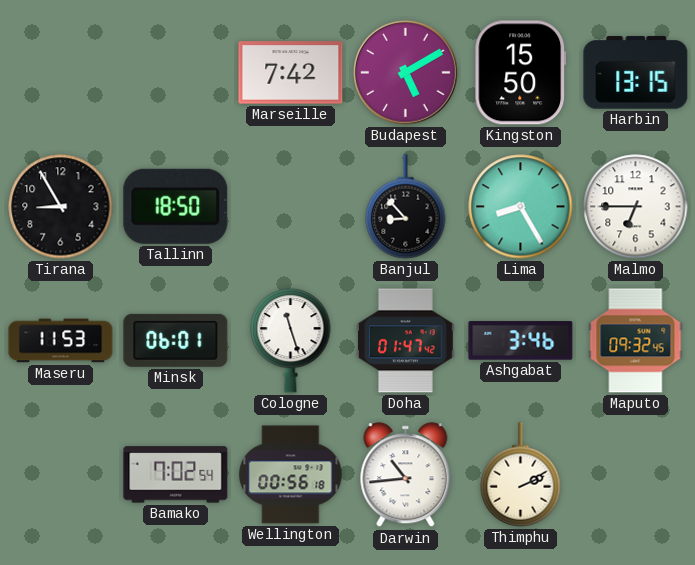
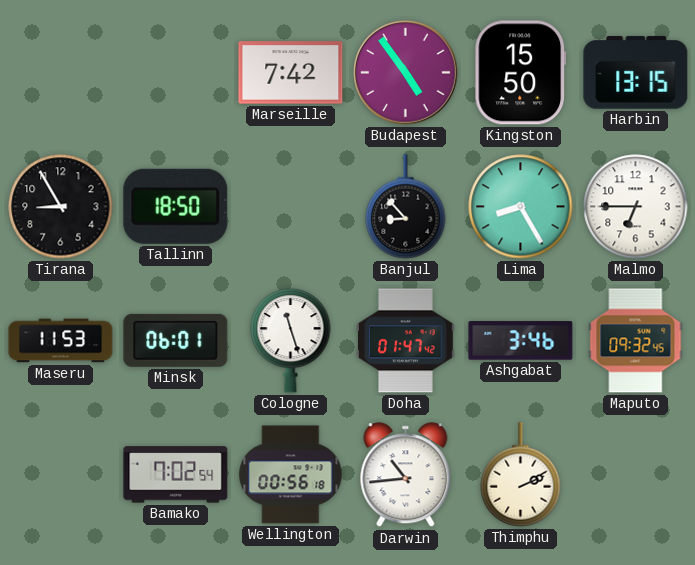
Budapest: 5:10 -> 4:54 (406, 73)
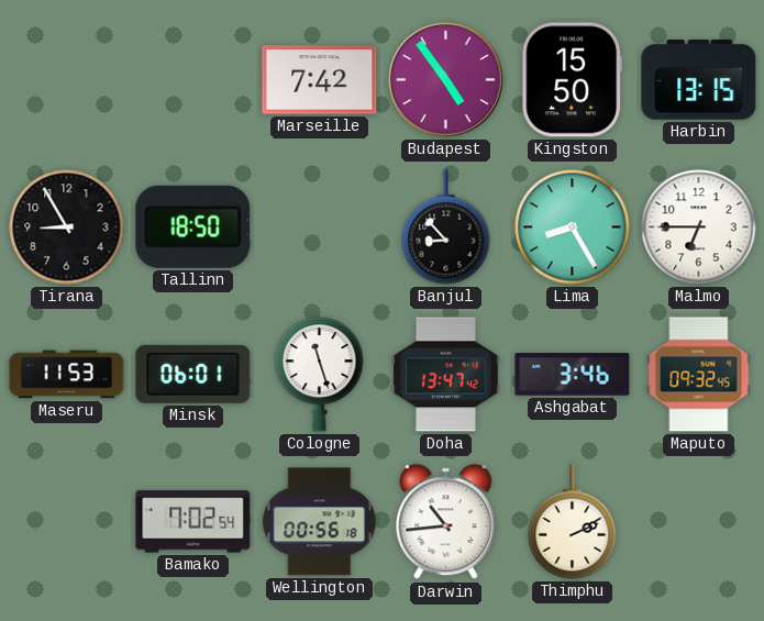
Doha: 01:47 -> 13:47 (446, 375)
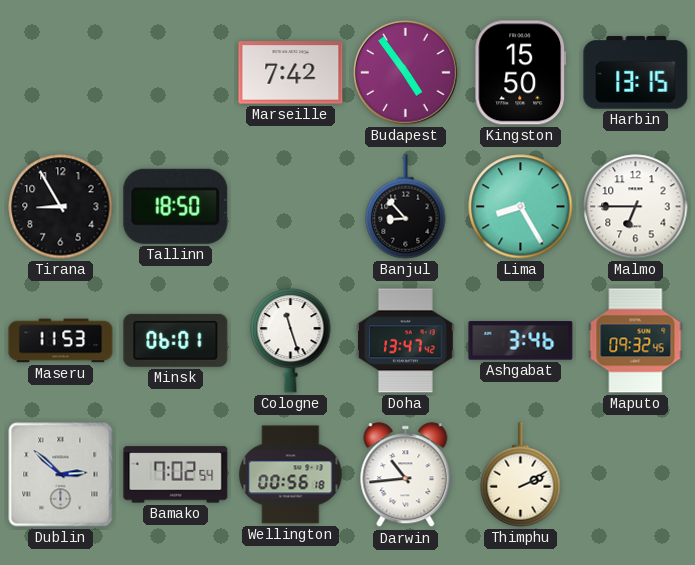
Dublin: none -> 2:52 (61, 475)
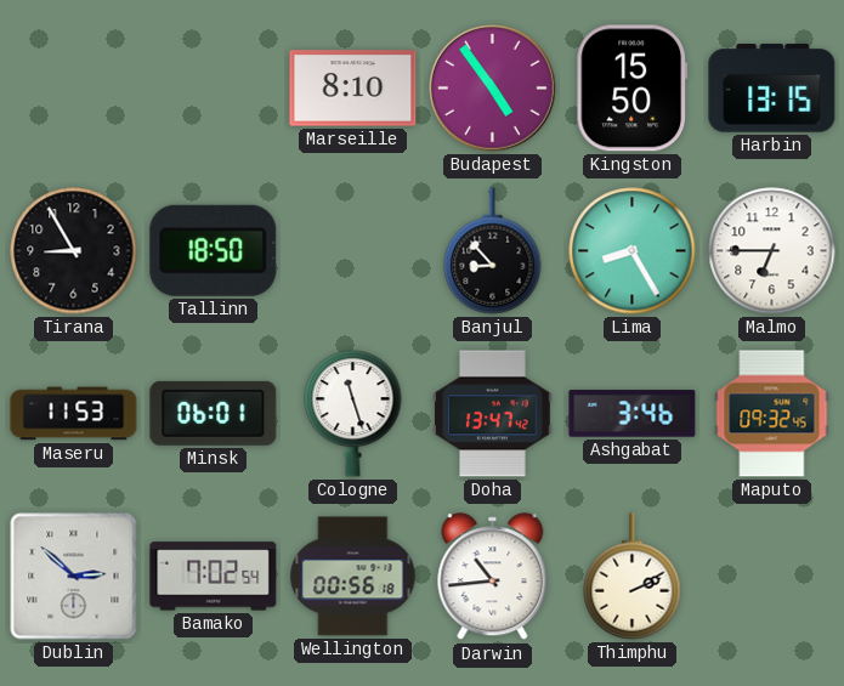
Marseille: 7:42 -> 8:10 (353, 89)
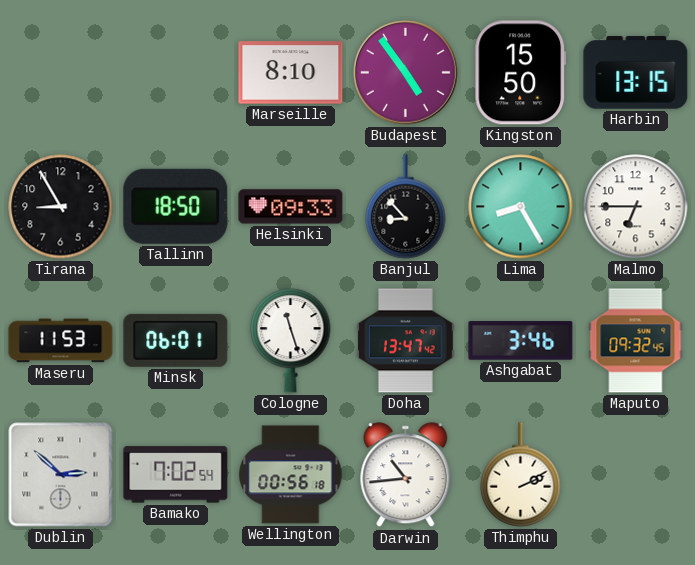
Helsinki: none -> 09:33 (291, 207)
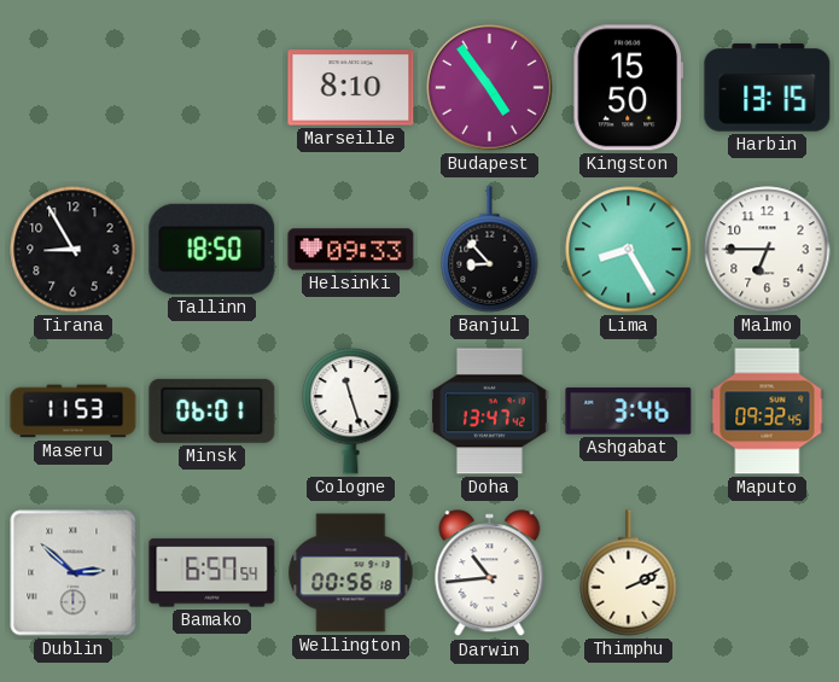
Bamako: 7:02 -> 6:57 (212, 573)
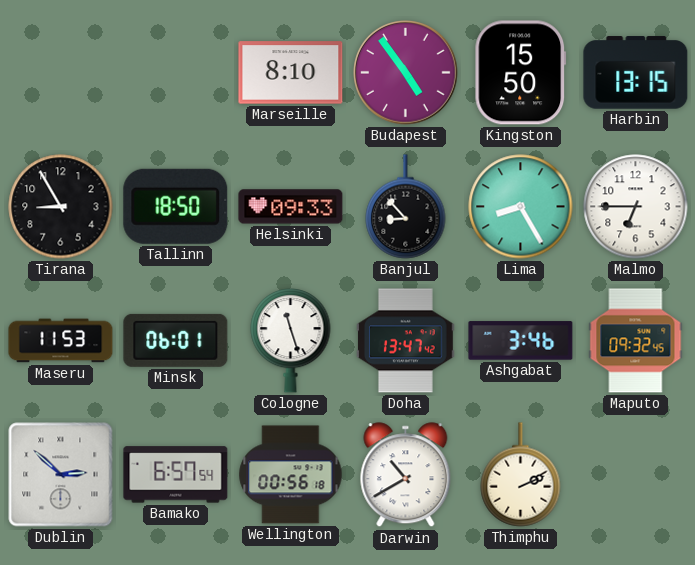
Darwin: 10:44 -> 10:40 (406, 475)
